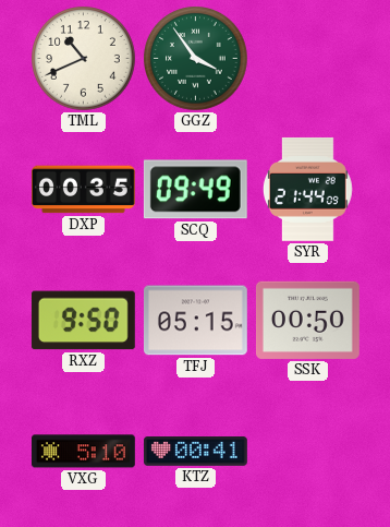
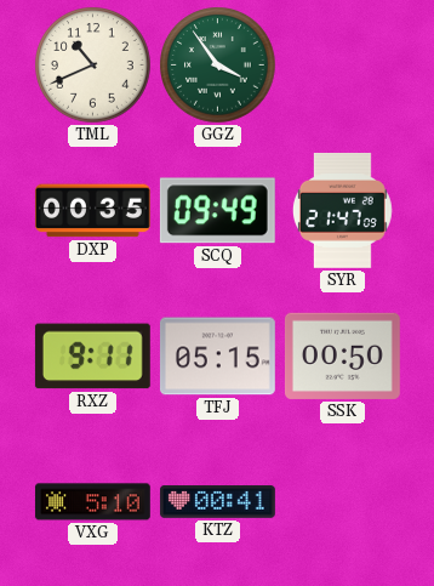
SYR: 21:44 -> 21:47 (342, 210)
RXZ: 9:50 -> 9:11 (92, 357)
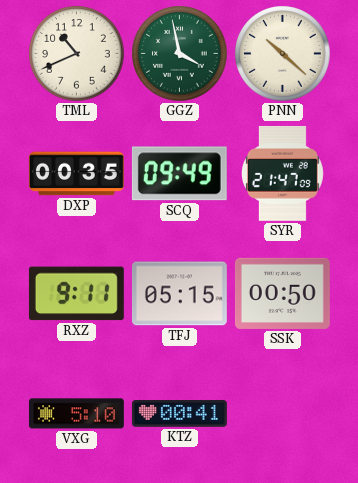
GGZ: 3:54 -> 3:58 (180, 54)
PNN: none -> 10:22 (283, 54)
